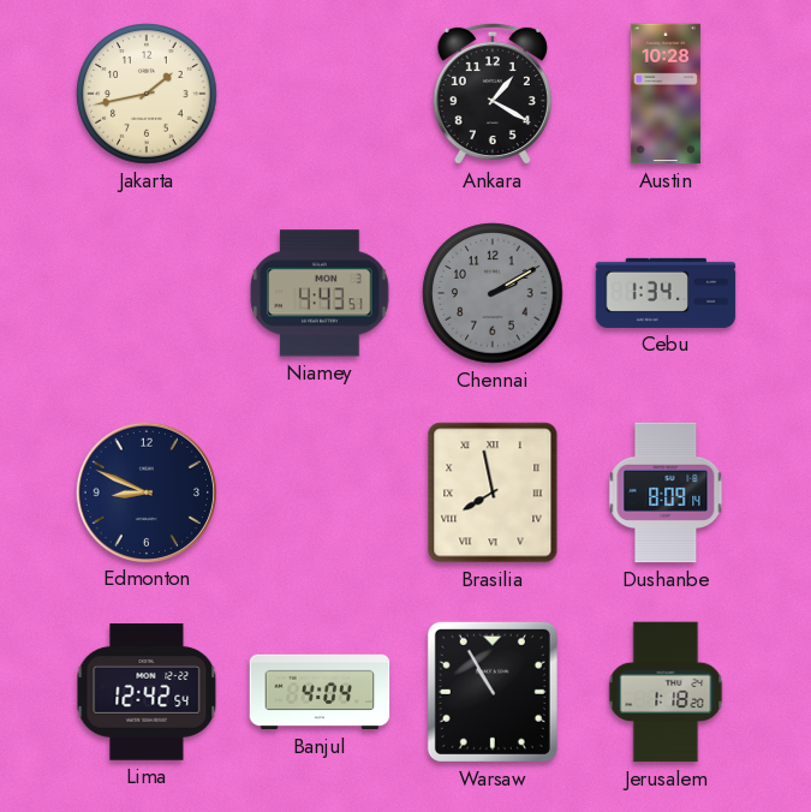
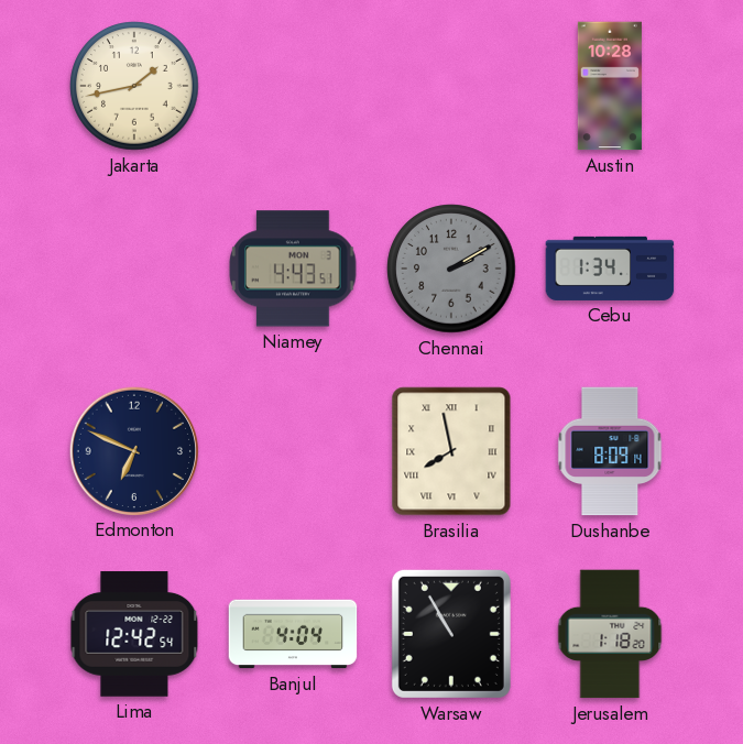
Ankara: 1:20 -> none (493, 94)
Edmonton: 8:49 -> 6:49 (133, 450)
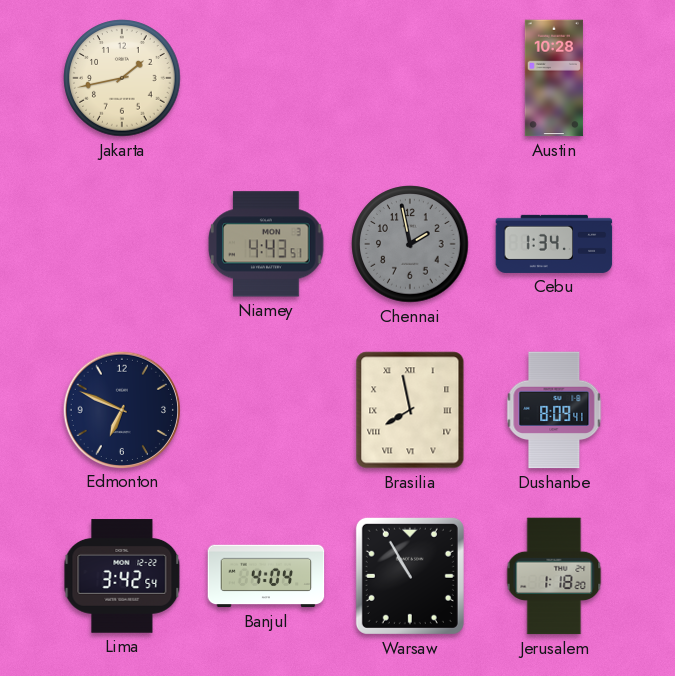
Chennai: 2:10 -> 1:58 (410, 244)
Dushanbe: 8:09:14 -> 8:09:41 (554, 410)
Lima: 12:42 -> 3:42 (122, 576)
